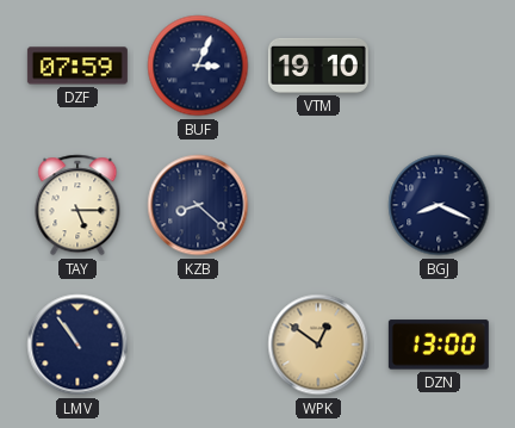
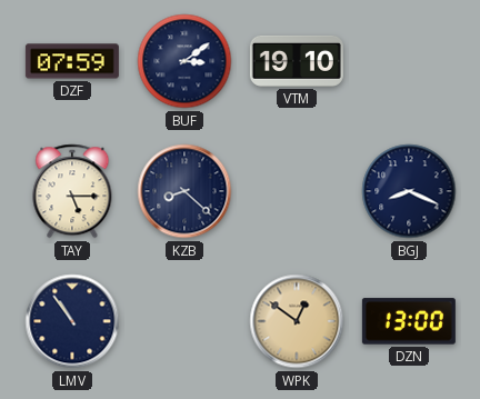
BUF: 3:04 -> 3:09 (184, 61)
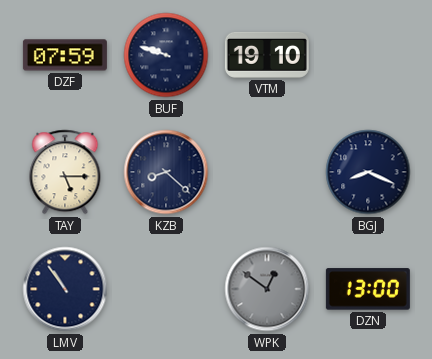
BUF: 3:09 -> 9:48 (166, 55)
WPK dial: champagne -> grey (267, 289)
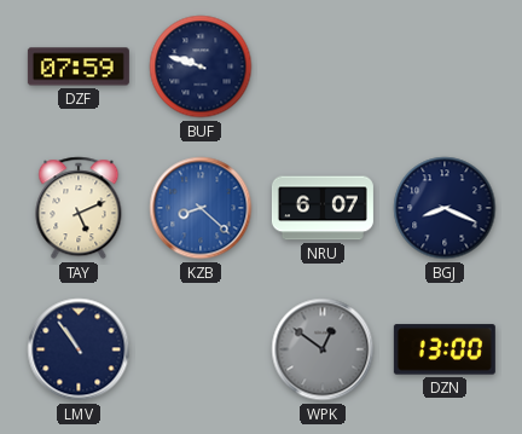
VTM: 19:10 -> none (267, 55)
TAY: 5:15 -> 5:11 (79, 208)
KZB dial: navy -> blue (201, 208)
NRU: none -> 6:07 (323, 208)
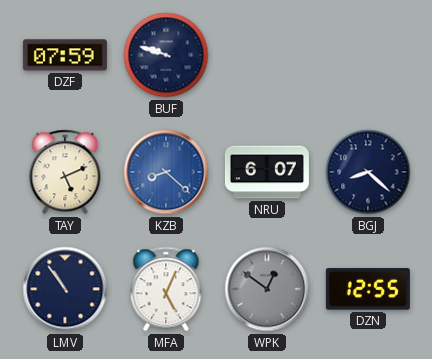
BGJ: 8:19 -> 8:22 (368, 172)
MFA: none -> 5:04 (166, 289)
DZN: 13:00 -> 12:55 (368, 289)
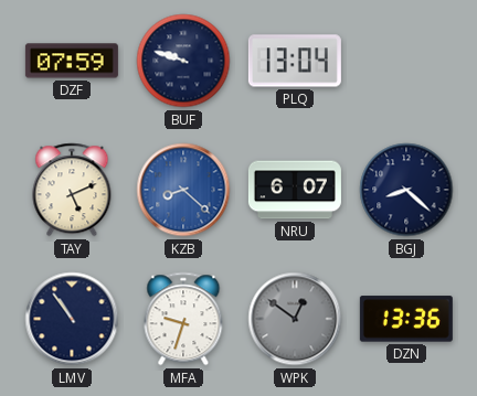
PLQ: none -> 13:04 (295, 61)
MFA: 5:04 -> 9:33 (183, 319)
DZN: 12:55 -> 13:36 (406, 319)
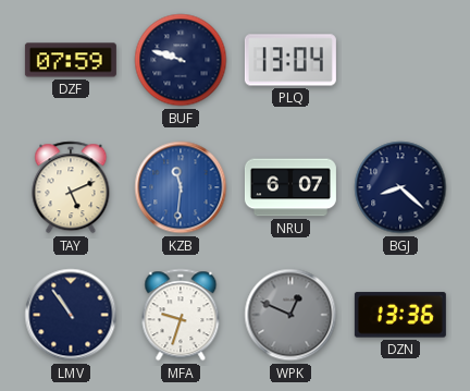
KZB: 8:22 -> 11:31 (181, 187)
WPK: 12:51 -> 12:49 (290, 315)
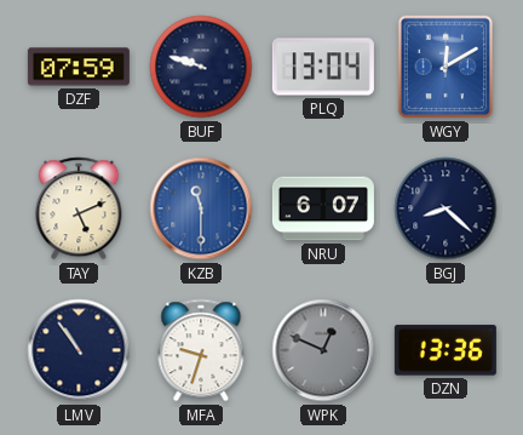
WGY: none -> 12:10 (446, 67)
KZB: 11:31 -> 11:30 (201, 208)
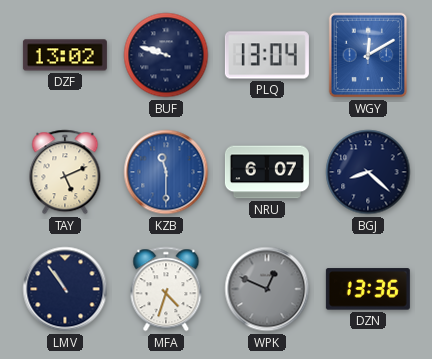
DZF: 07:59 -> 13:02 (65, 55)
MFA: 9:33 -> 4:33 (166, 289)
